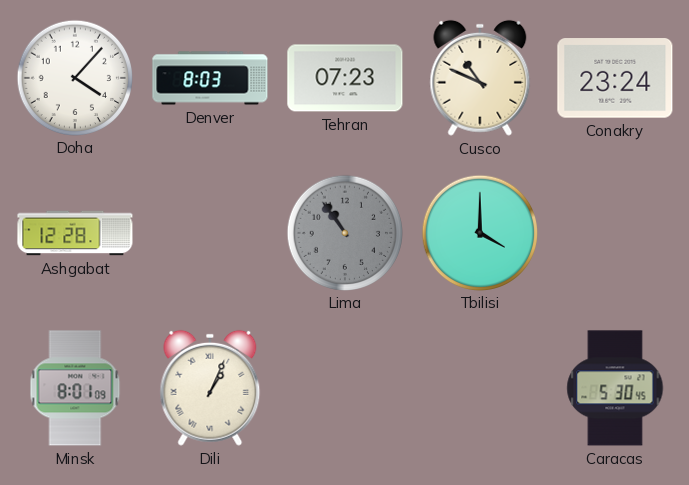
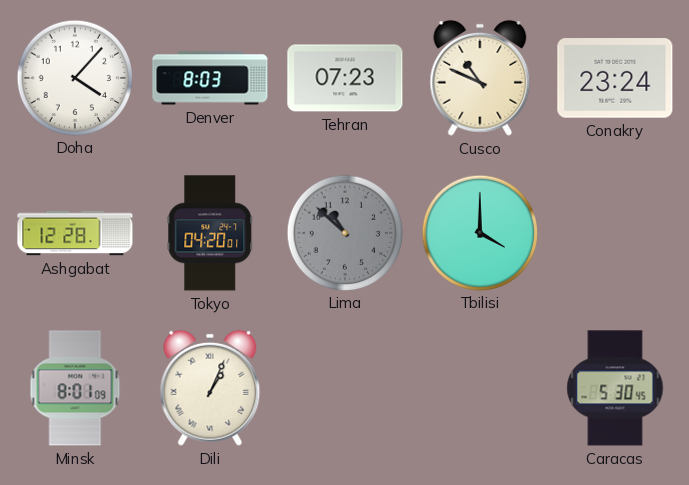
Tokyo: none -> 04:20 (210, 233)
Lima: 10:54 -> 10:52 (344, 232)
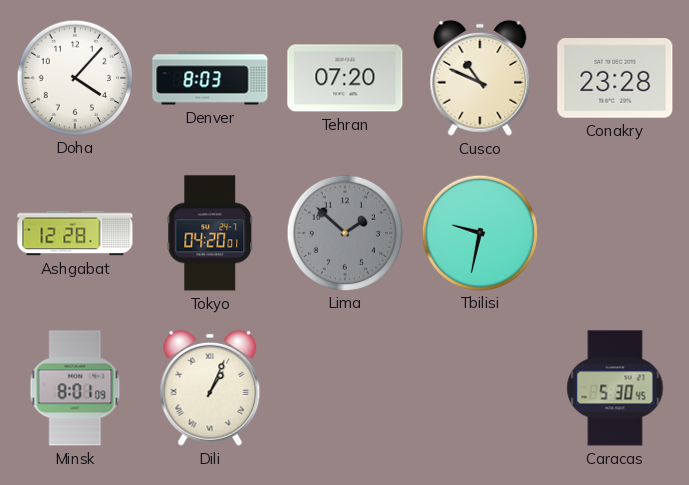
Tehran: 07:23 -> 07:20 (345, 78)
Conakry: 23:24 -> 23:28 (615, 78)
Lima: 10:52 -> 1:52 (344, 232)
Tbilisi: 4:00 -> 9:32 (479, 232)
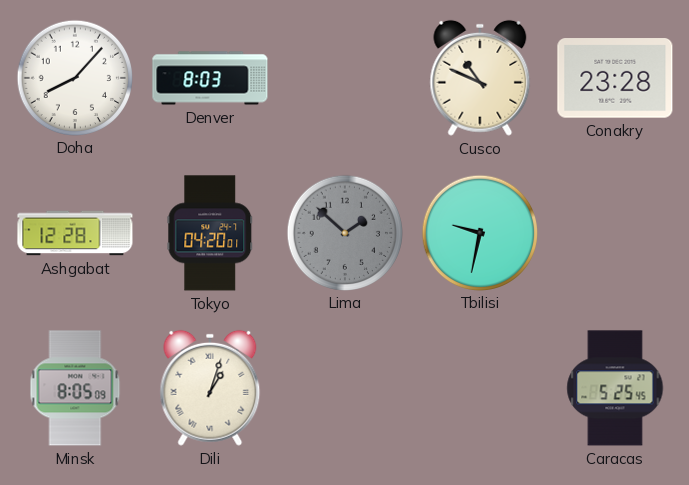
Doha: 4:07 -> 8:07 (74, 77)
Tehran: 07:20 -> none (345, 78)
Minsk: 8:01 -> 8:05 (75, 388)
Dili: 1:04 -> 1:03 (210, 388)
Caracas: 5:30 -> 5:25 (615, 388)
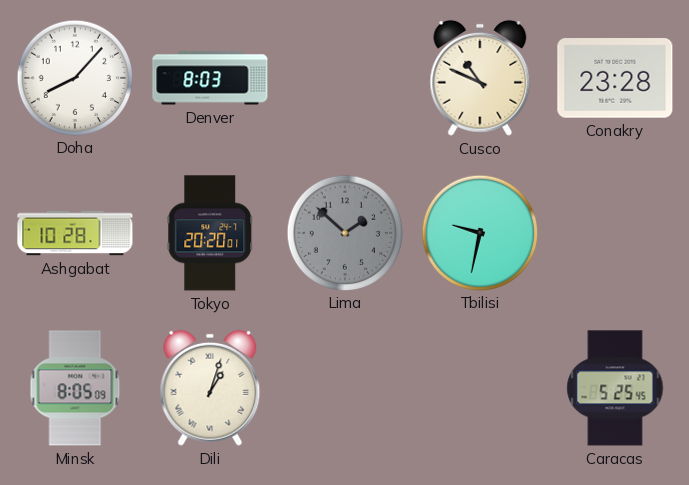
Ashgabat: 12:28 -> 10:28 (75, 233)
Tokyo: 04:20 -> 20:20 (210, 233)
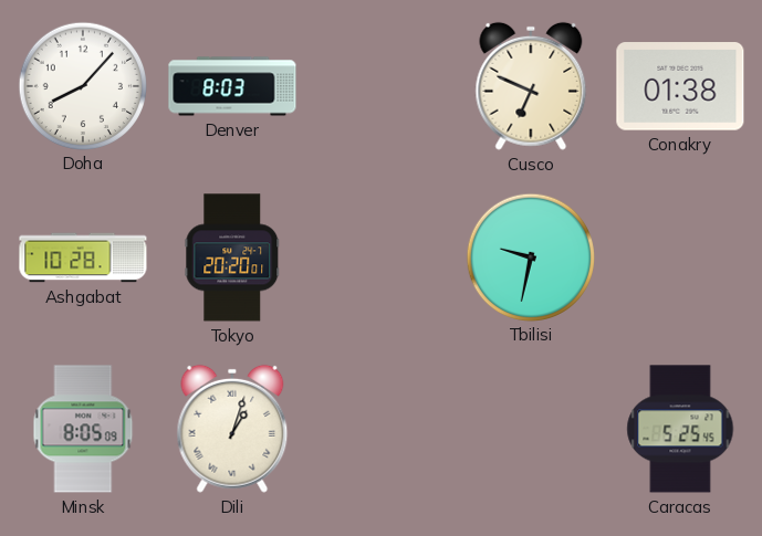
Cusco: 10:49 -> 6:49 (531, 86)
Conakry: 23:28 -> 01:38 (680, 86)
Lima: 1:52 -> none (344, 232)
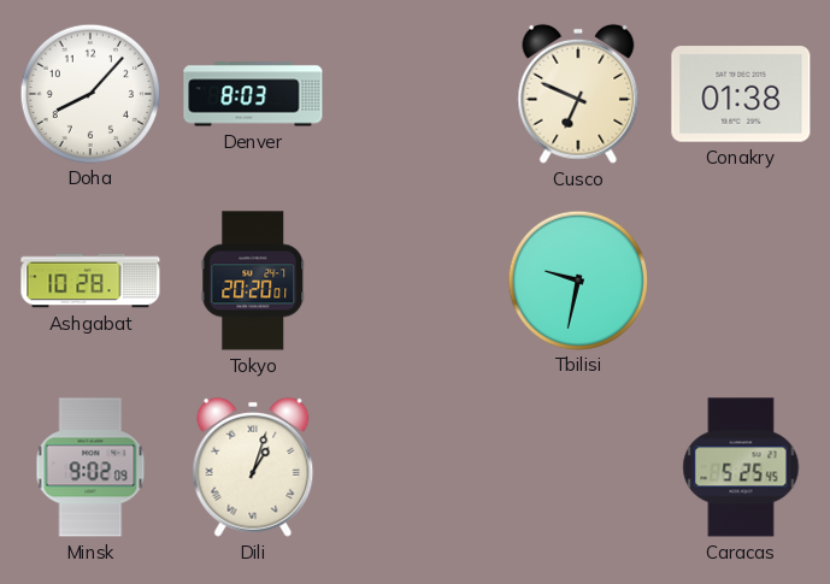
Minsk: 8:05 -> 9:02 (90, 467)
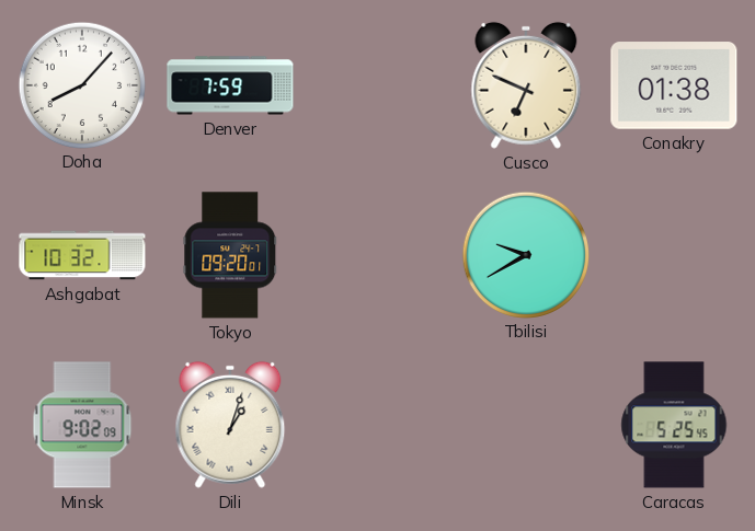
Denver: 8:03 -> 7:59 (230, 85)
Ashgabat: 10:28 -> 10:32 (82, 255)
Tokyo: 20:20 -> 09:20 (230, 255)
Tbilisi: 9:32 -> 9:40 (525, 254)
